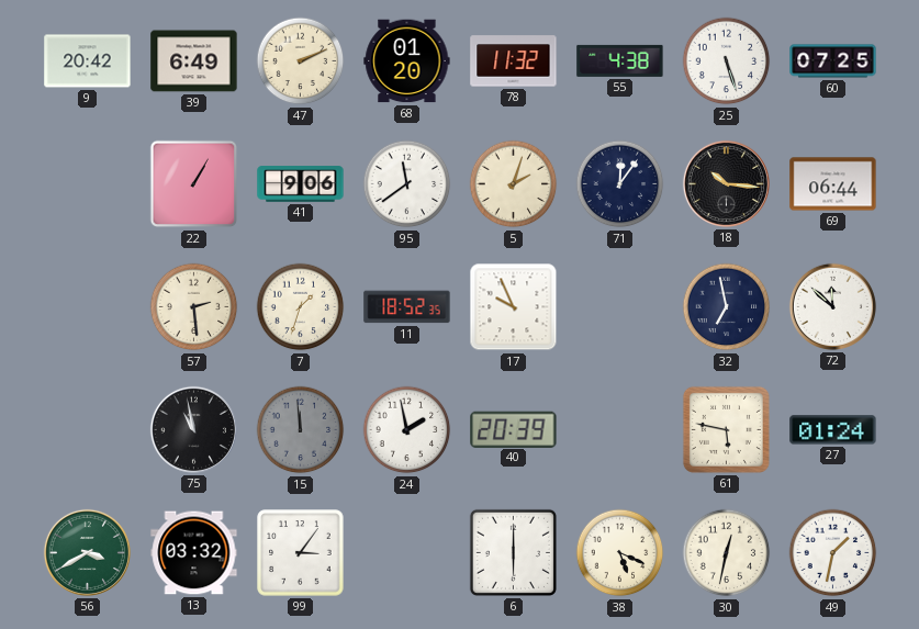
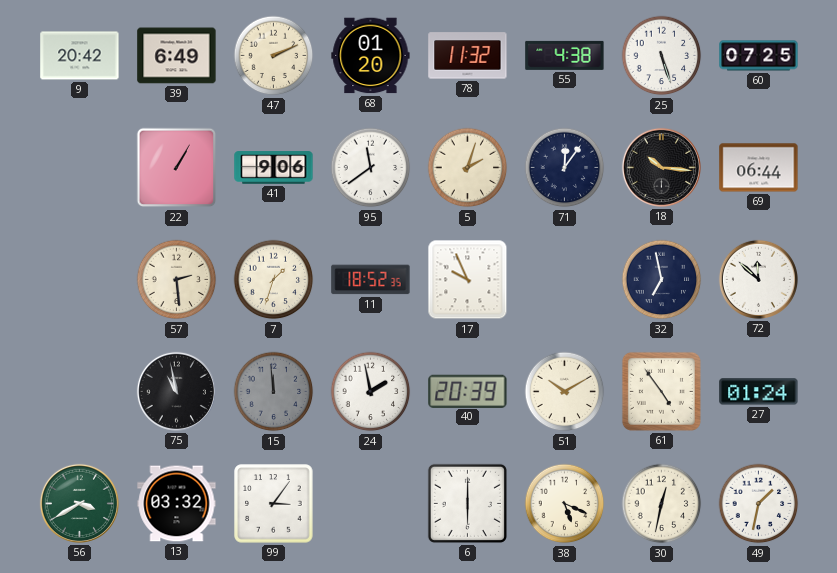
51: none -> 10:10 (565, 392)
61: 5:47 -> 4:54 (661, 391)
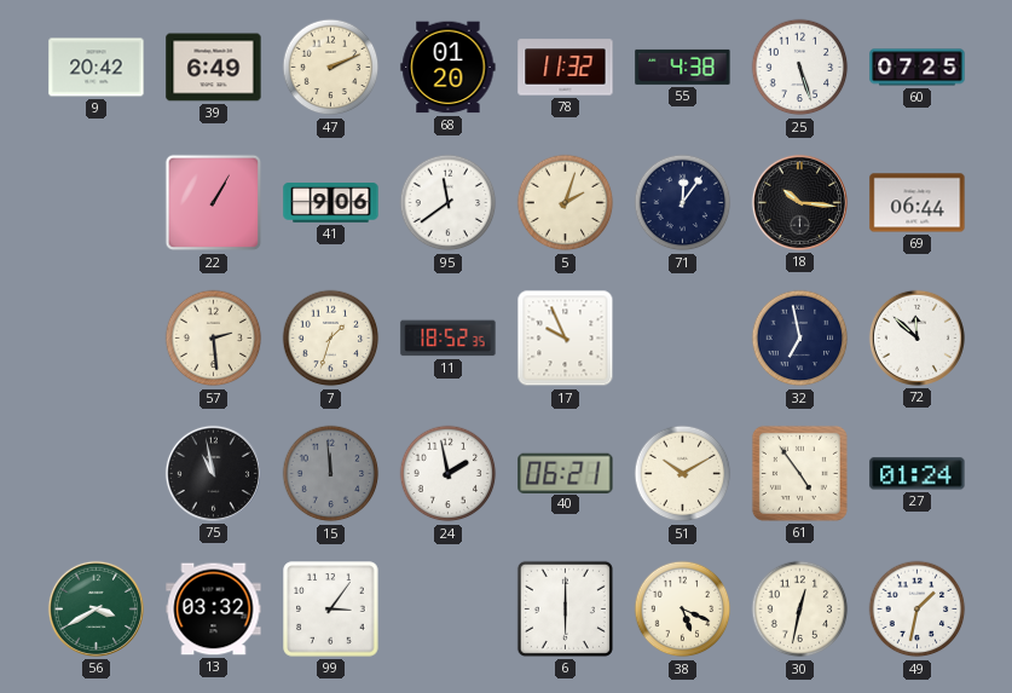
40: 20:39 -> 06:21 (566, 473)
